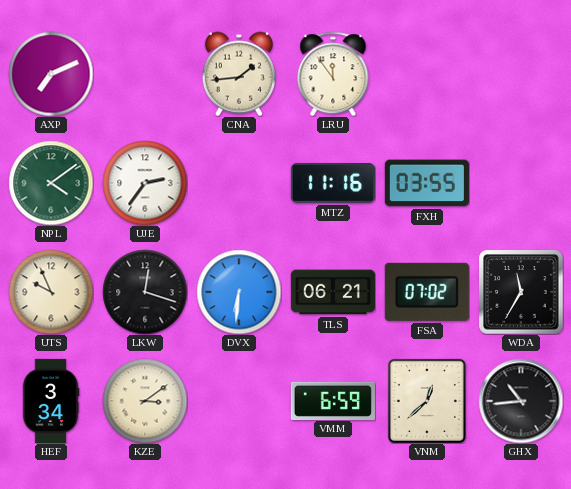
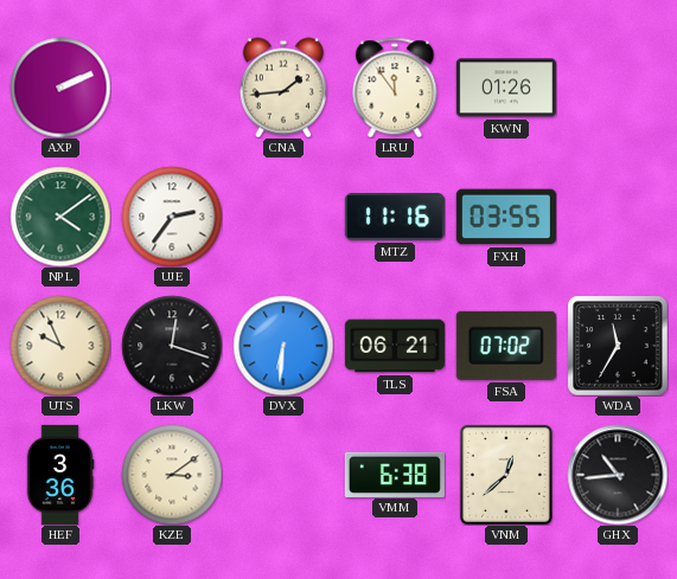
AXP: 7:11 -> 2:11 (60, 88)
KWN: none -> 01:26 (506, 88)
HEF: 3:34 -> 3:36 (60, 475)
VMM: 6:59 -> 6:38 (395, 474)
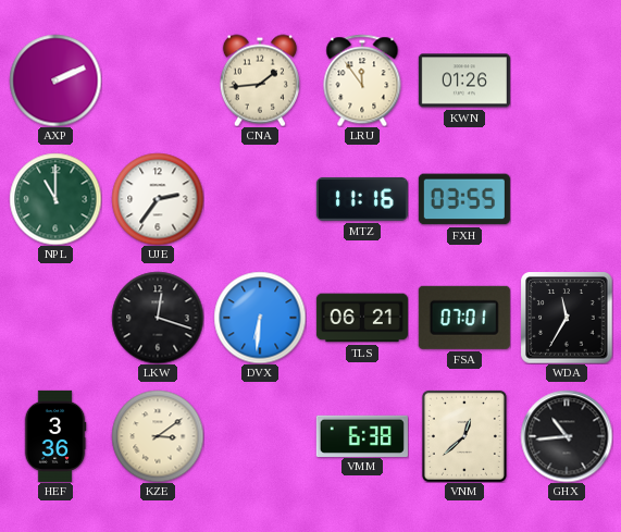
NPL: 4:09 -> 11:00 (55, 199)
UTS: 9:56 -> none (60, 346)
FSA: 07:02 -> 07:01 (464, 318)
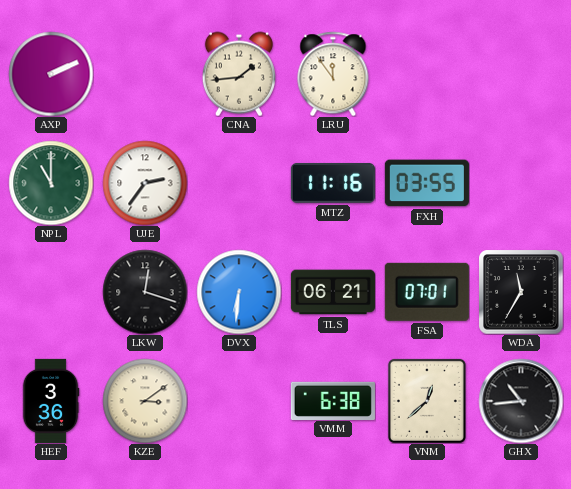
KWN: 01:26 -> none (464, 81)
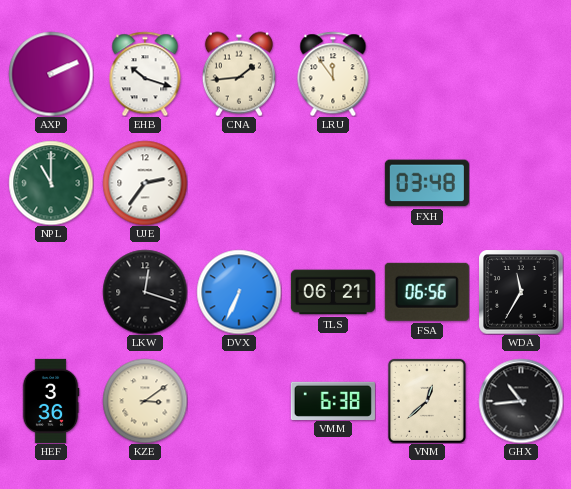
EHB: none -> 10:18 (145, 74)
MTZ: 11:16 -> none (333, 183)
FXH: 03:55 -> 03:48 (427, 183)
DVX: 6:31 -> 6:34 (239, 292)
FSA: 07:01 -> 06:56 (427, 292)
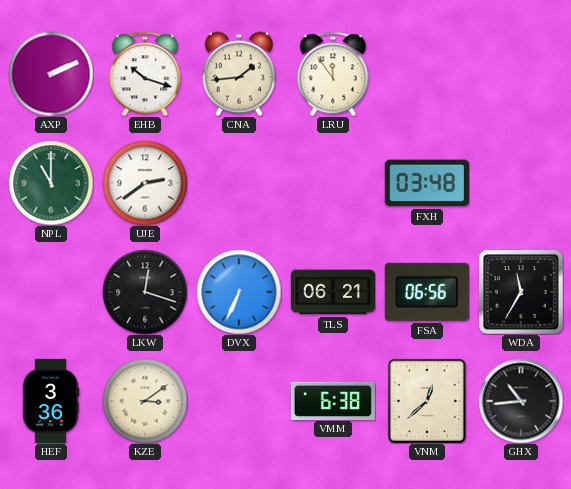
UJE: 2:36 -> 2:39 (145, 183)
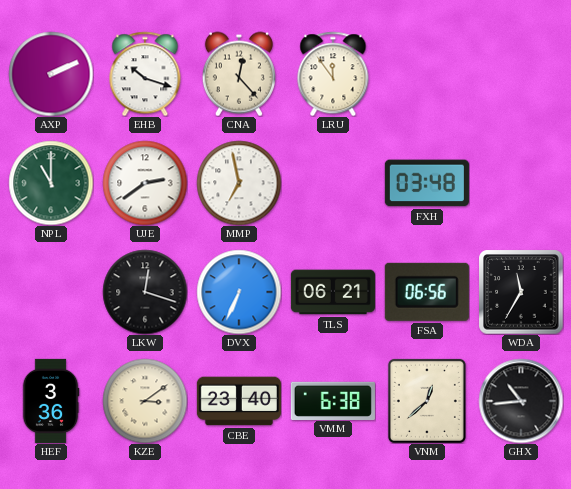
CNA: 1:44 -> 12:23 (239, 74)
MMP: none -> 6:58 (239, 183)
CBE: none -> 23:40 (239, 401)
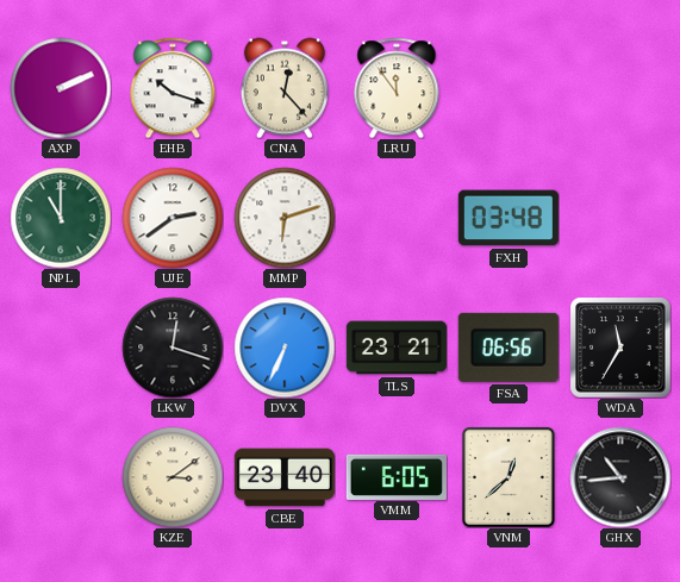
MMP: 6:58 -> 6:12 (285, 218)
TLS: 06:21 -> 23:21 (397, 348)
HEF: 3:36 -> none (51, 401)
VMM: 6:38 -> 6:05 (397, 476)
